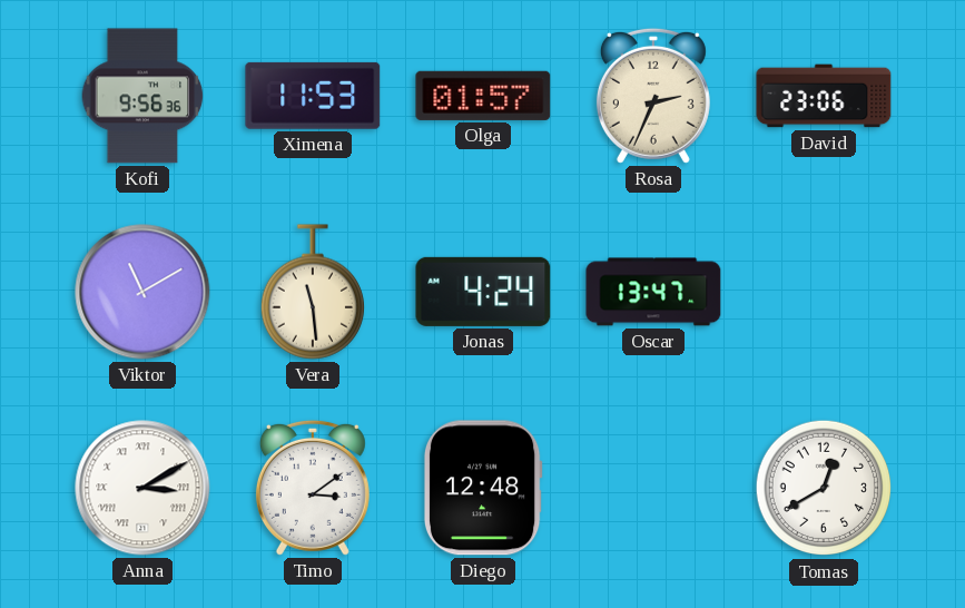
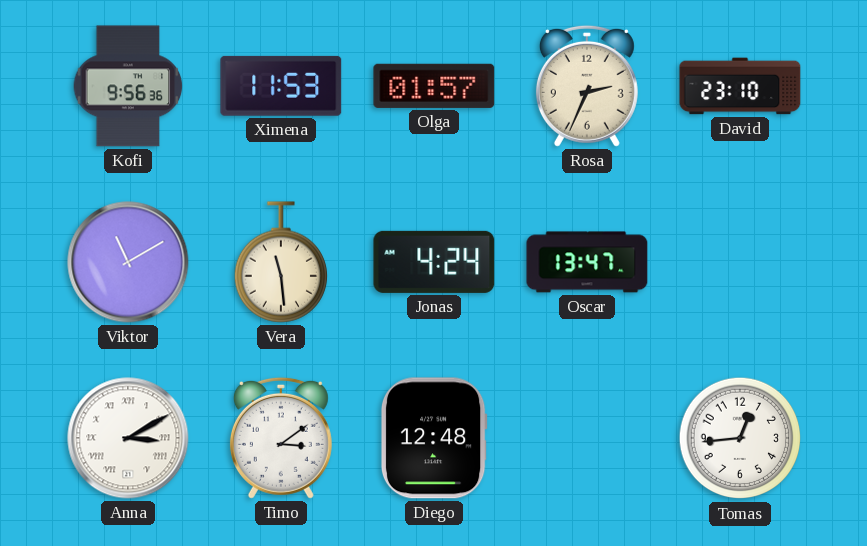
David: 23:06 -> 23:10 (740, 86)
Tomas: 12:40 -> 12:44 (740, 438)
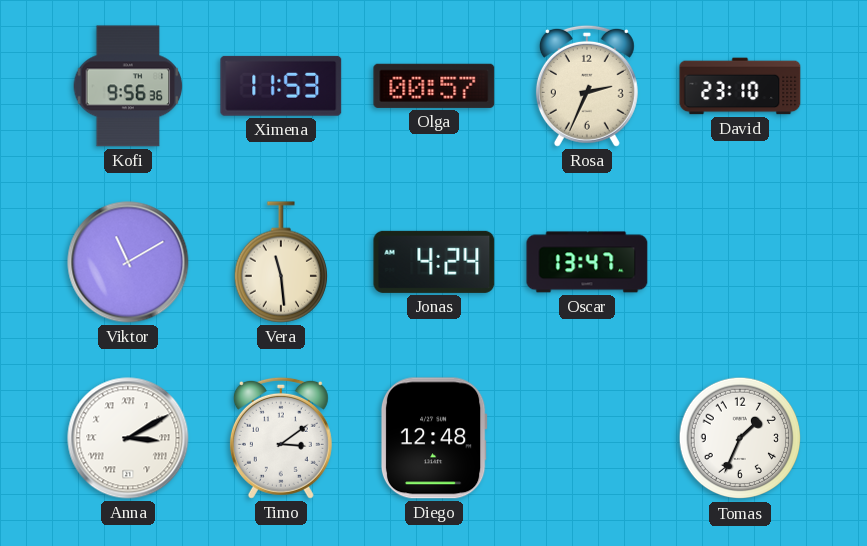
Olga: 01:57 -> 00:57 (434, 86)
Tomas: 12:44 -> 1:34 (740, 438)
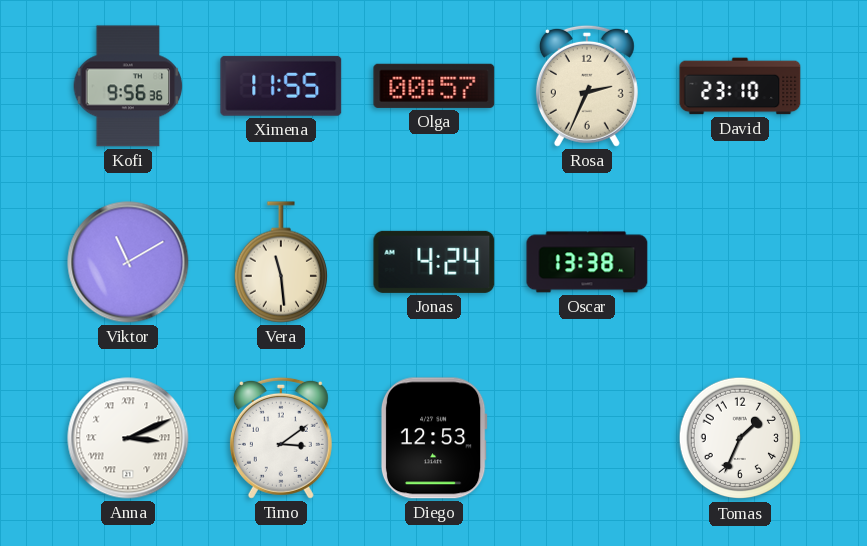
Ximena: 11:53 -> 11:55 (281, 86)
Oscar: 13:47 -> 13:38 (587, 262)
Anna: 3:10 -> 3:11 (128, 438)
Diego: 12:48 -> 12:53 (434, 438)
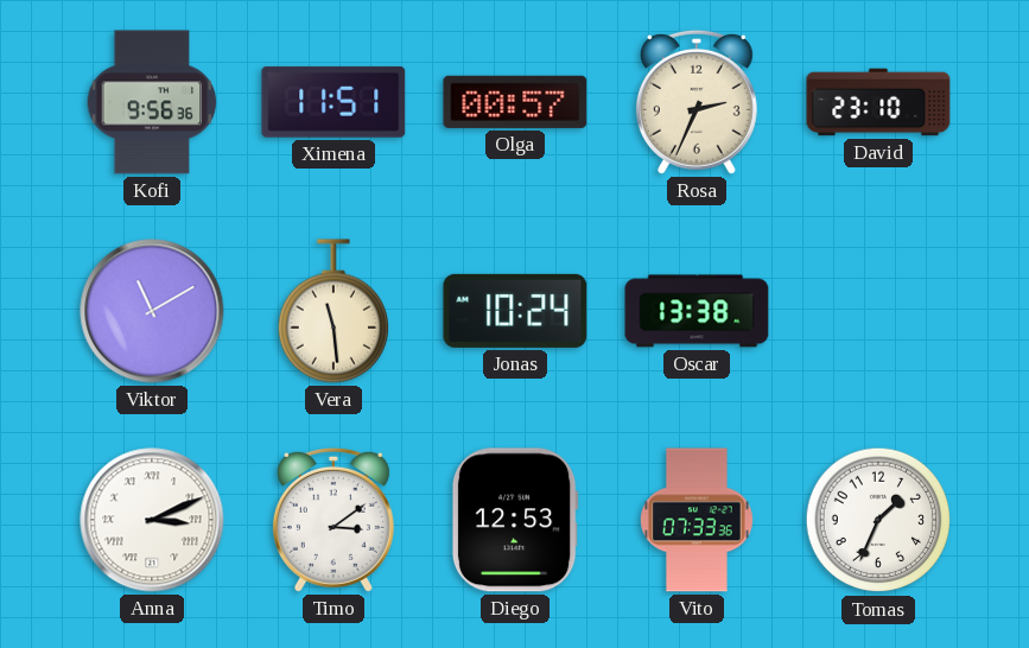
Ximena: 11:55 -> 11:51 (334, 102)
Jonas: 4:24 -> 10:24 (515, 311)
Vito: none -> 07:33 (698, 520)
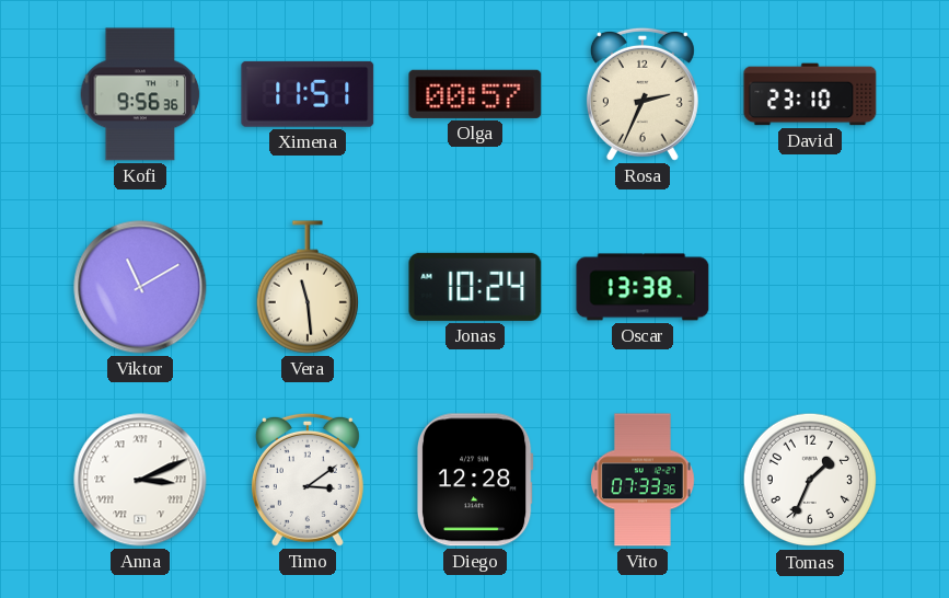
Diego: 12:53 -> 12:28 (475, 480)
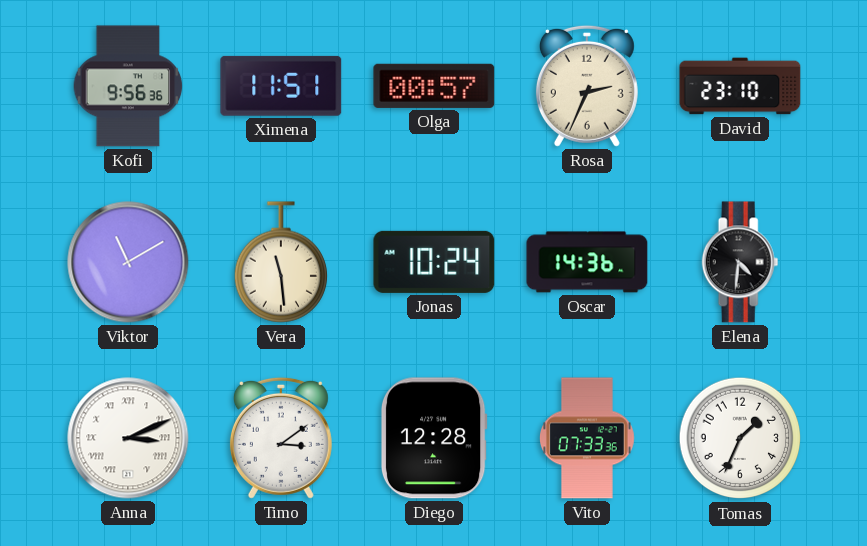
Oscar: 13:38 -> 14:36 (587, 262)
Elena: none -> 4:31 (740, 262)
